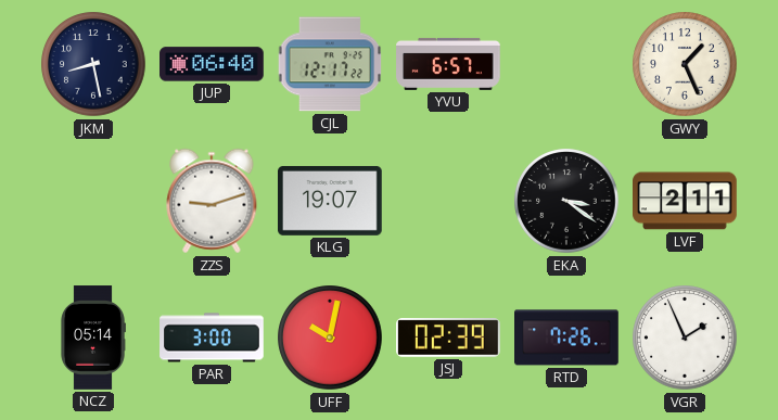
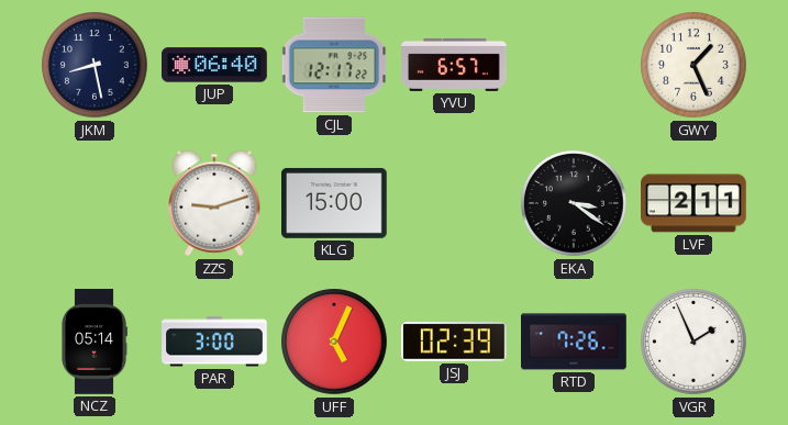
KLG: 19:07 -> 15:00 (335, 203)
UFF: 10:02 -> 5:04 (334, 342)
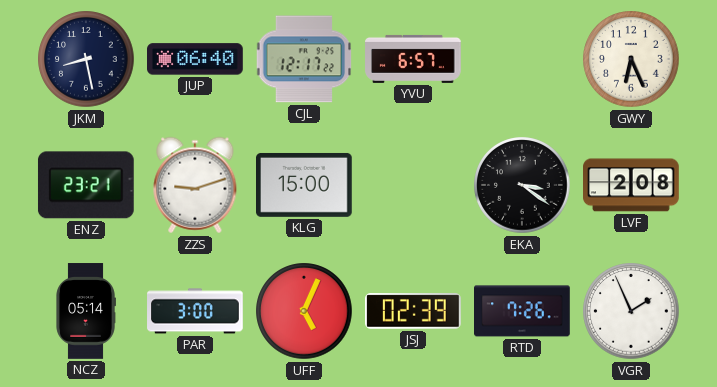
GWY: 1:26 -> 6:26 (631, 59)
ENZ: none -> 23:21 (86, 185)
LVF: 2:11 -> 2:08 (632, 185)
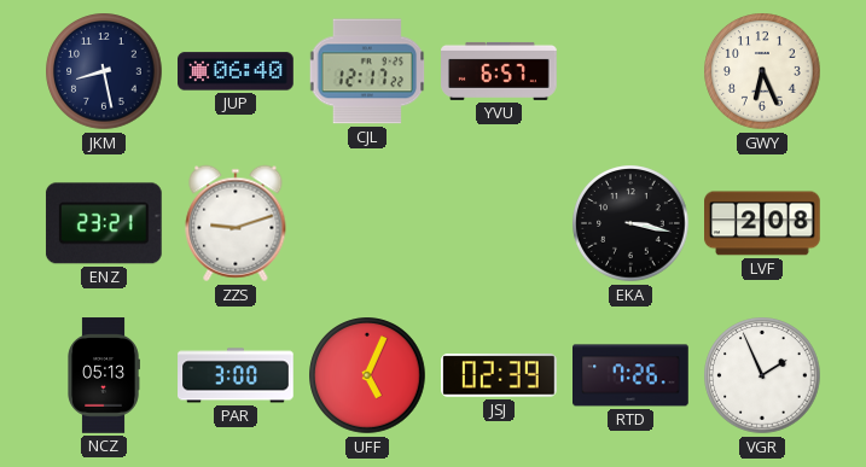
KLG: 15:00 -> none (305, 185)
EKA: 3:21 -> 3:17 (630, 223)
NCZ: 05:14 -> 05:13 (104, 375)
